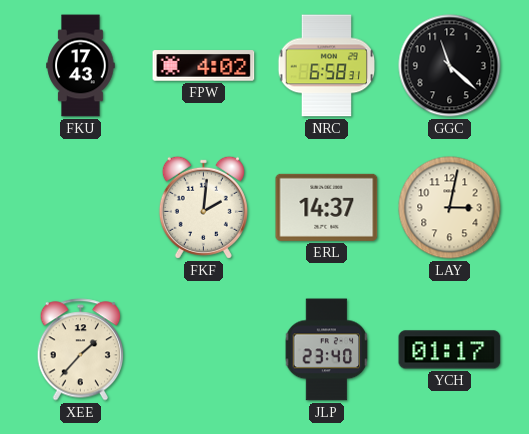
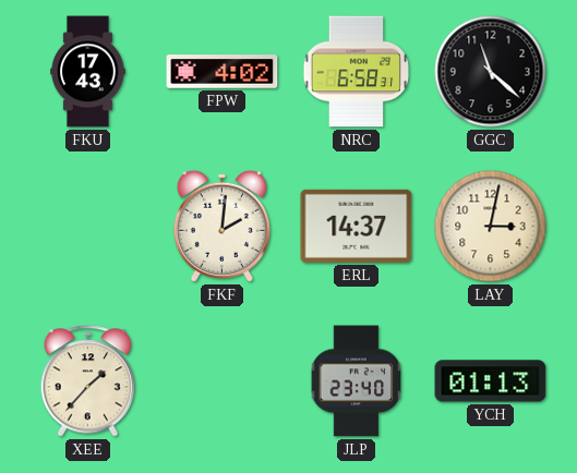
YCH: 01:17 -> 01:13 (491, 381)
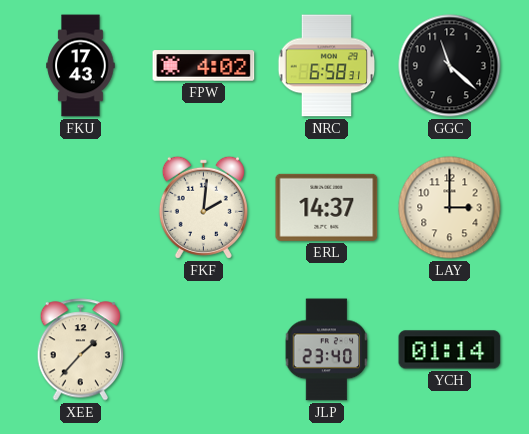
LAY: 3:02 -> 3:00 (450, 208)
YCH: 01:13 -> 01:14 (450, 350)
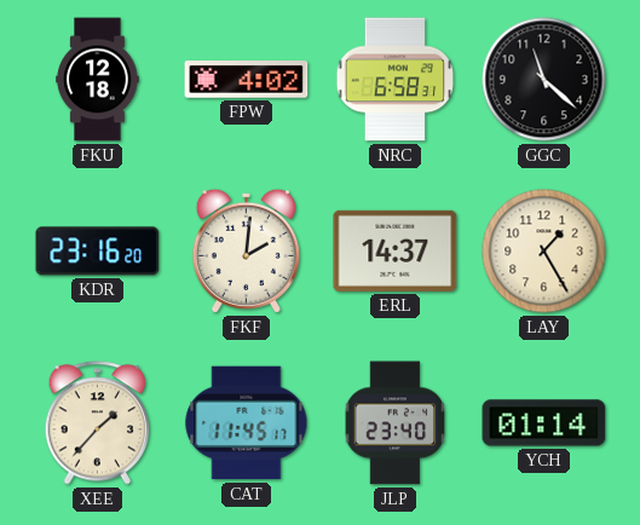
FKU: 17:43 -> 12:18 (98, 80)
KDR: none -> 23:16 (98, 252)
LAY: 3:00 -> 1:25 (544, 252)
CAT: none -> 11:45 (247, 423)
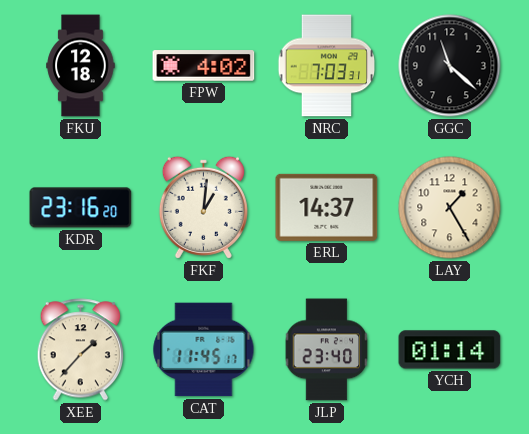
NRC: 6:58 -> 7:03 (327, 66)
FKF: 2:01 -> 1:01 (203, 207)
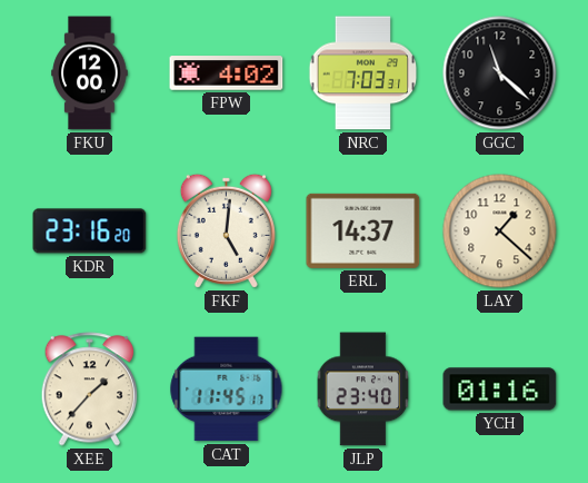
FKU: 12:18 -> 12:00 (90, 73)
FKF: 1:01 -> 5:01 (226, 230)
LAY: 1:25 -> 1:22 (500, 231)
YCH: 01:14 -> 01:16 (500, 390)
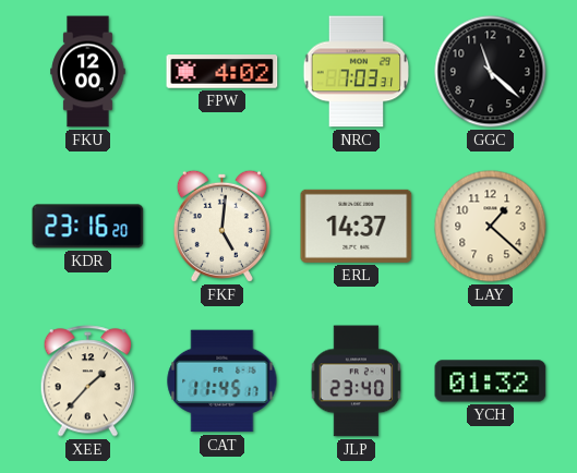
YCH: 01:16 -> 01:32 (491, 381)
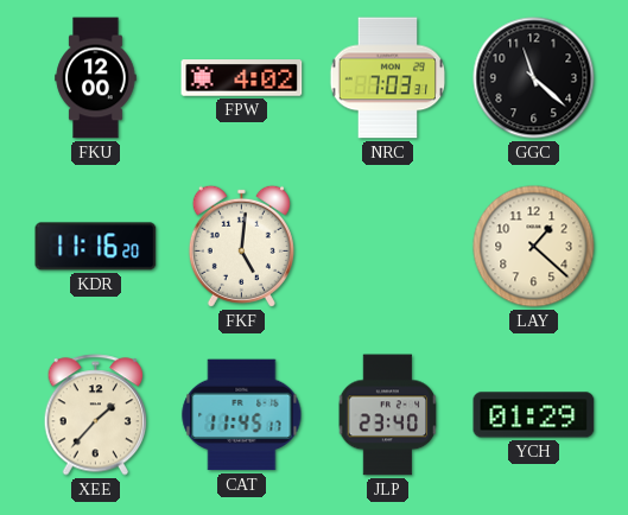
KDR: 23:16 -> 11:16 (96, 247)
ERL: 14:37 -> none (357, 226)
YCH: 01:32 -> 01:29 (534, 415)
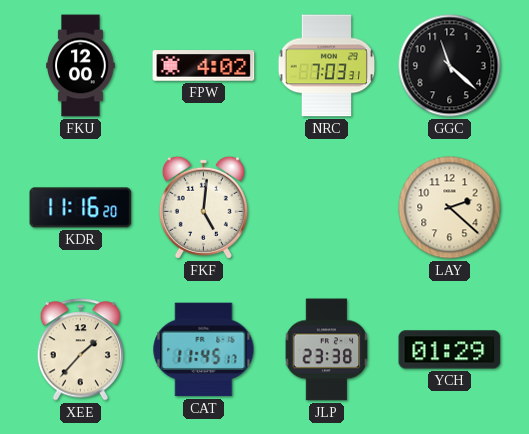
LAY: 1:22 -> 2:22 (450, 208)
JLP: 23:40 -> 23:38 (327, 350)
